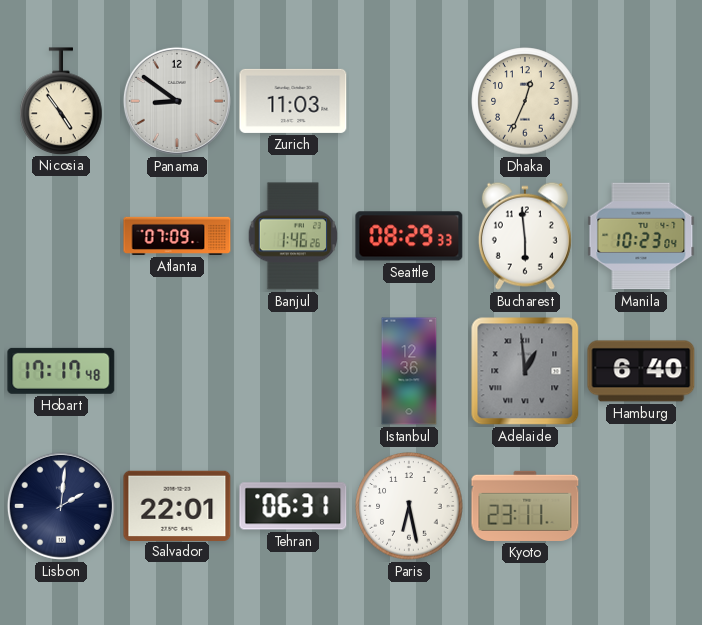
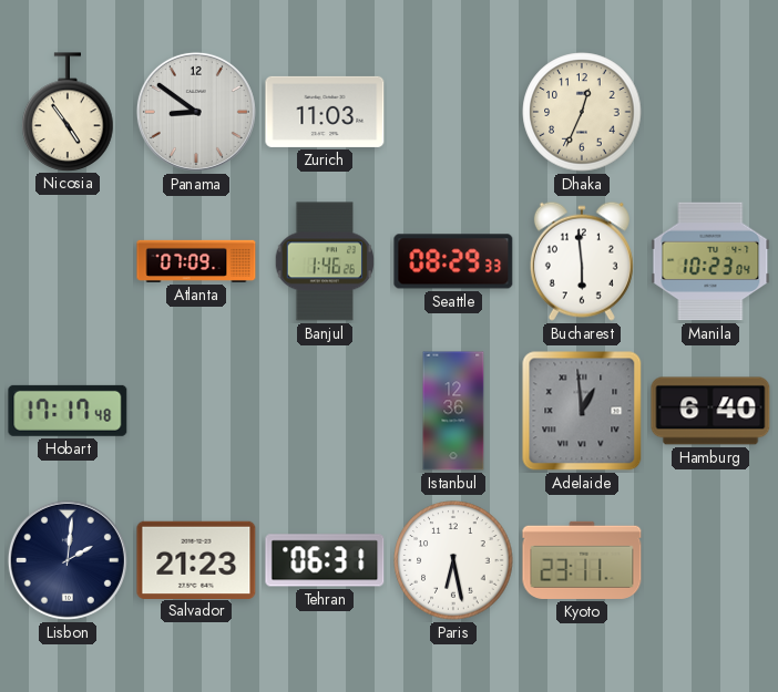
Salvador: 22:01 -> 21:23 (196, 559)
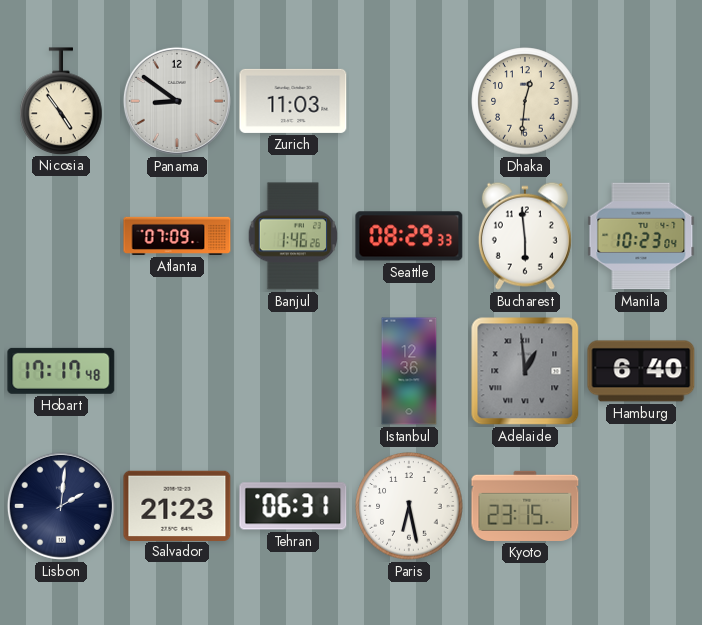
Dhaka: 12:34 -> 12:31 (525, 101)
Kyoto: 23:11 -> 23:15 (525, 506)
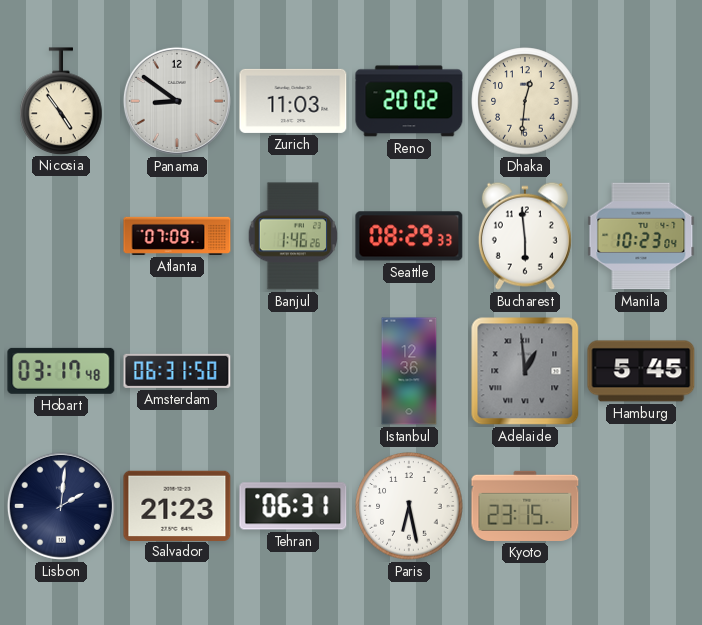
Reno: none -> 20:02 (409, 101)
Hobart: 17:17 -> 03:17 (61, 371)
Amsterdam: none -> 06:31 (177, 371)
Hamburg: 6:40 -> 5:45 (641, 371)
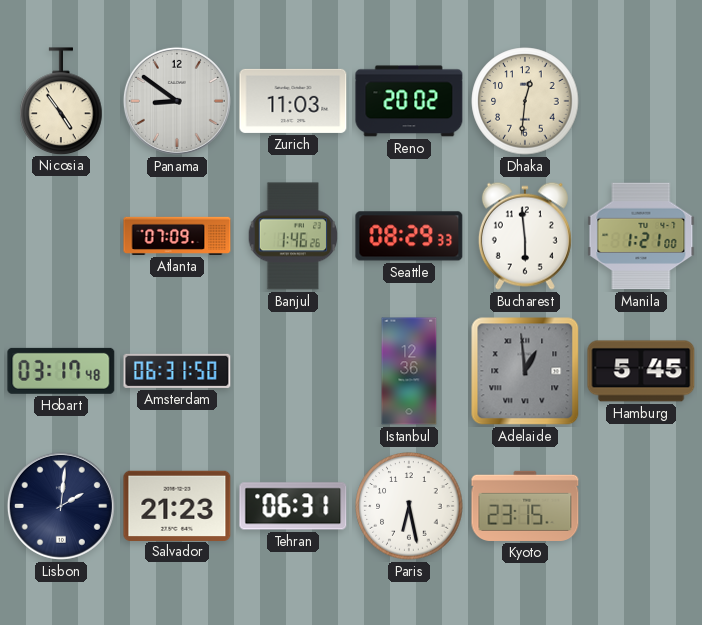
Manila: 10:23 -> 1:21 (641, 236)
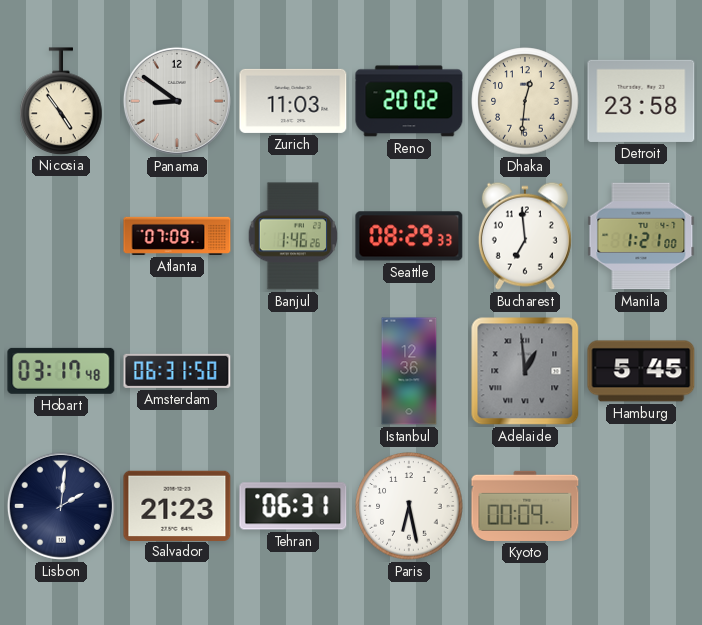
Detroit: none -> 23:58 (641, 101)
Bucharest: 5:59 -> 6:59 (525, 236)
Kyoto: 23:15 -> 00:09 (525, 506)
